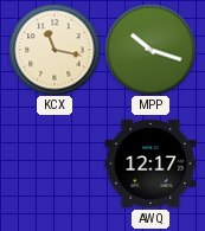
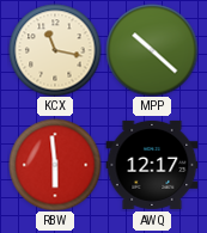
MPP: 10:18 -> 10:22 (152, 50)
RBW: none -> 5:59 (55, 165)
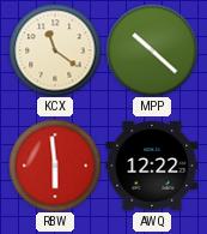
KCX: 11:17 -> 11:21 (55, 50)
AWQ: 12:17 -> 12:22 (152, 166)
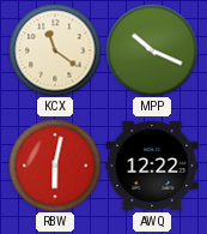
MPP: 10:22 -> 10:19 (152, 50)
RBW: 5:59 -> 6:02 (55, 166)
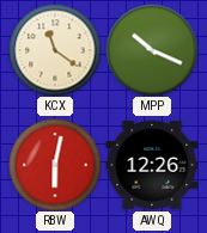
AWQ: 12:22 -> 12:26 (152, 165)
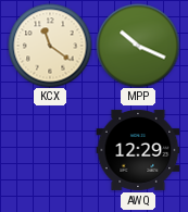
RBW: 6:02 -> none (55, 165)
AWQ: 12:26 -> 12:29 (138, 150)
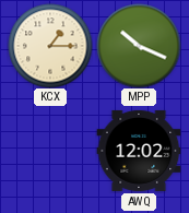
KCX: 11:21 -> 1:15 (50, 46)
AWQ: 12:29 -> 12:02 (139, 151)
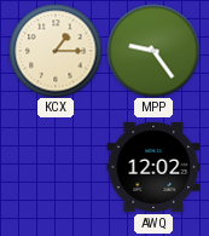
MPP: 10:19 -> 9:24 (153, 51)
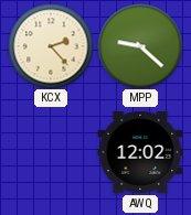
KCX: 1:15 -> 2:23 (51, 46)
MPP: 9:24 -> 9:22 (140, 46)
